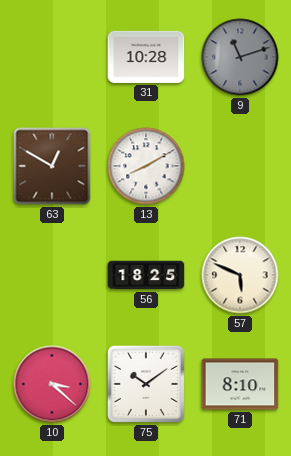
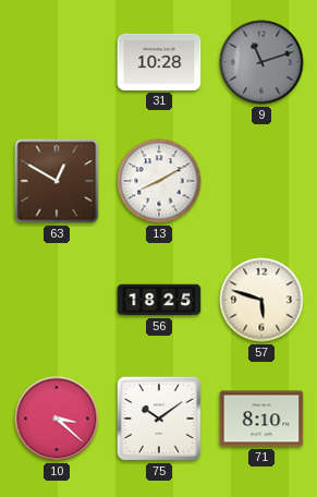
57: 5:49 -> 5:48 (261, 300)
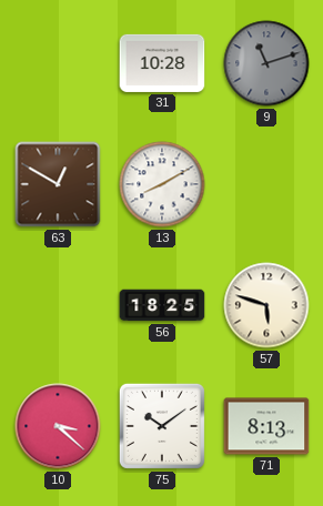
71: 8:10 -> 8:13 (266, 426)
